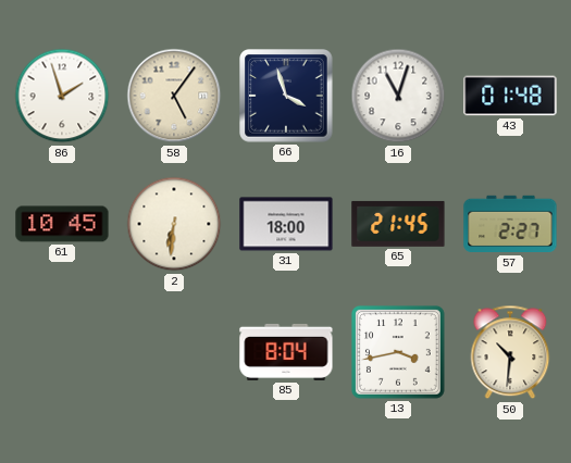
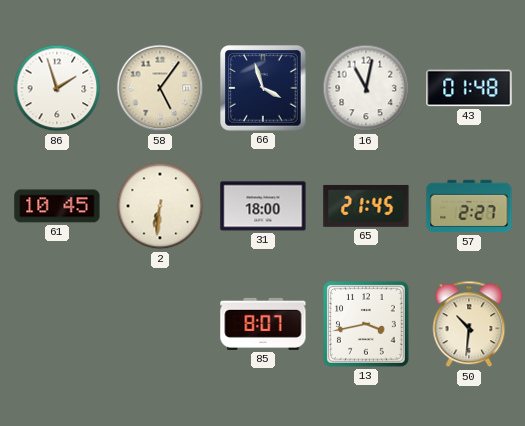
16: 11:03 -> 11:02 (366, 88)
85: 8:04 -> 8:07 (263, 324)
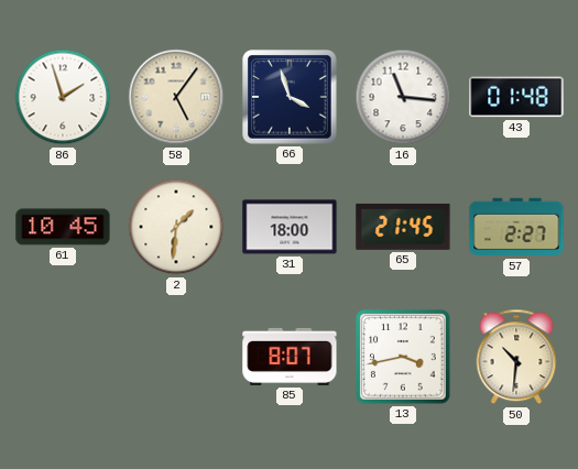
16: 11:02 -> 11:16 (403, 97)
2: 6:31 -> 1:31 (176, 227)
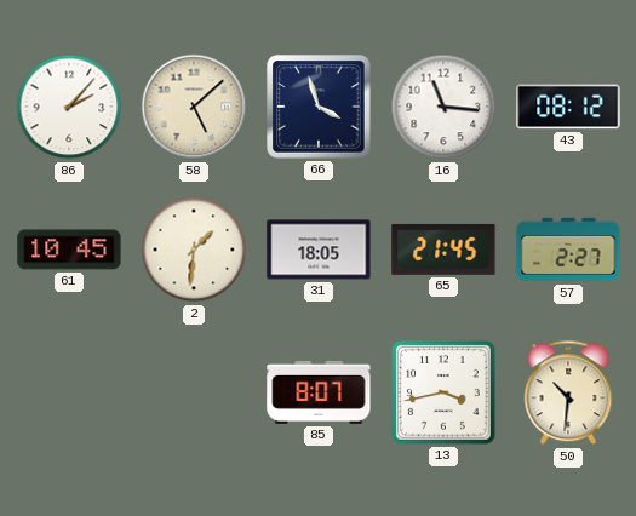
86: 1:57 -> 2:07 (69, 107)
58: 5:06 -> 5:08 (194, 107)
43: 01:48 -> 08:12 (568, 107)
31: 18:00 -> 18:05 (319, 250)
